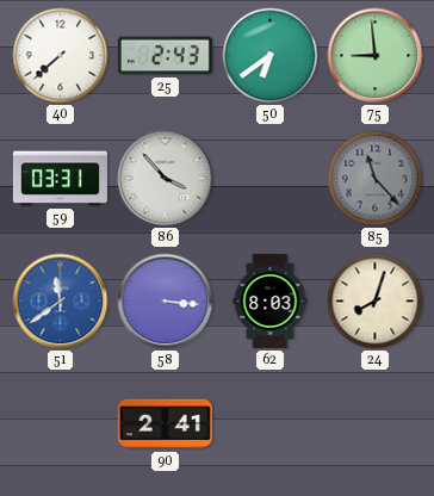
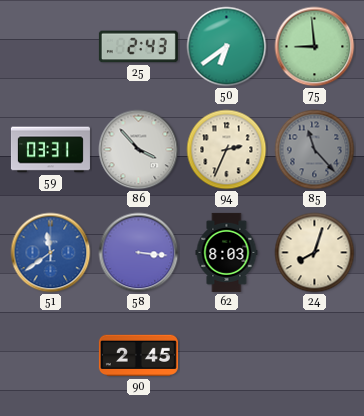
40: 7:38 -> none (61, 56)
94: none -> 2:34 (227, 150)
90: 2:41 -> 2:45 (138, 356)
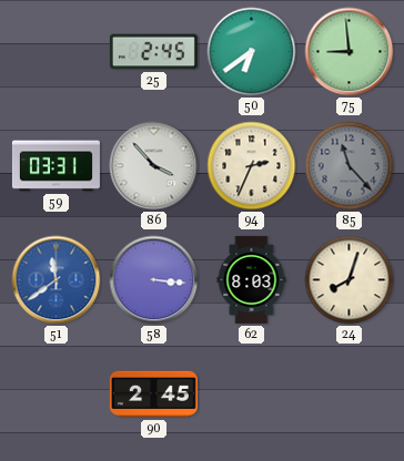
25: 2:43 -> 2:45 (153, 52)
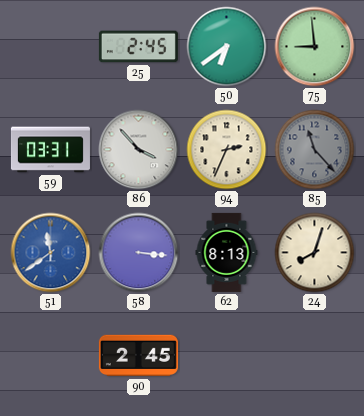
62: 8:03 -> 8:13 (227, 252)
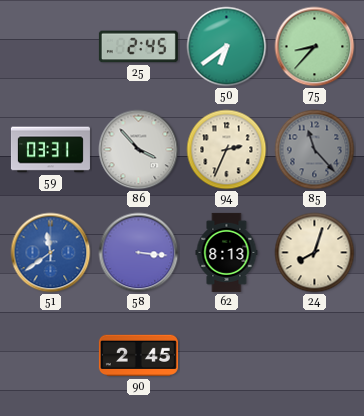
75: 8:59 -> 8:37 (315, 47)
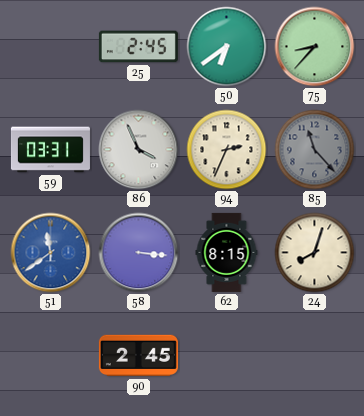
86: 3:53 -> 3:56 (139, 150)
62: 8:13 -> 8:15 (227, 252)
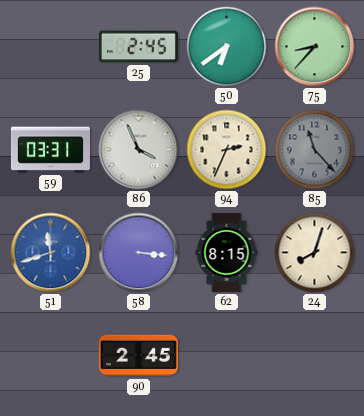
51: 11:39 -> 11:42 (51, 253)
